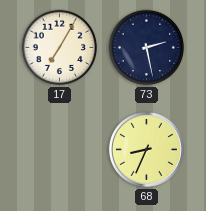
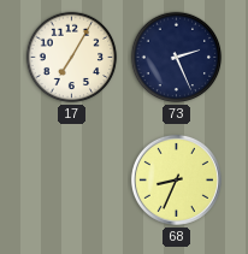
73: 2:28 -> 2:26 (177, 58)
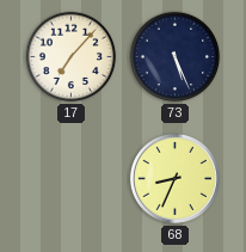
17: 7:05 -> 7:07 (72, 57)
73: 2:26 -> 5:26 (176, 57)
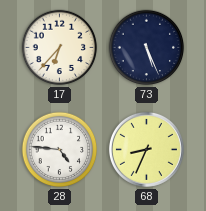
17: 7:07 -> 6:37 (60, 48)
28: none -> 4:46 (60, 150)
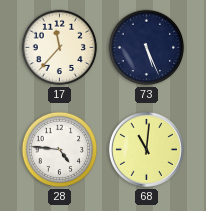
17: 6:37 -> 11:37 (60, 48)
68: 8:34 -> 11:01 (146, 149)
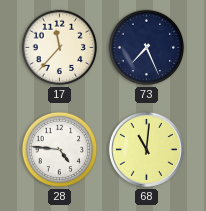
73: 5:26 -> 7:26 (147, 48)
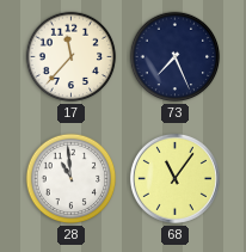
28: 4:46 -> 10:59 (72, 179)
68: 11:01 -> 11:06 (174, 178)
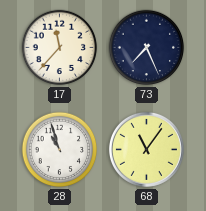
28: 10:59 -> 10:57 (60, 150)
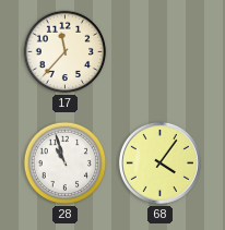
73: 7:26 -> none (147, 48)
68: 11:06 -> 4:06 (159, 162)
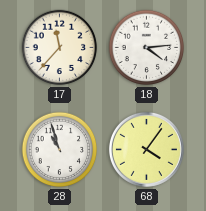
18: none -> 4:14 (147, 48)
